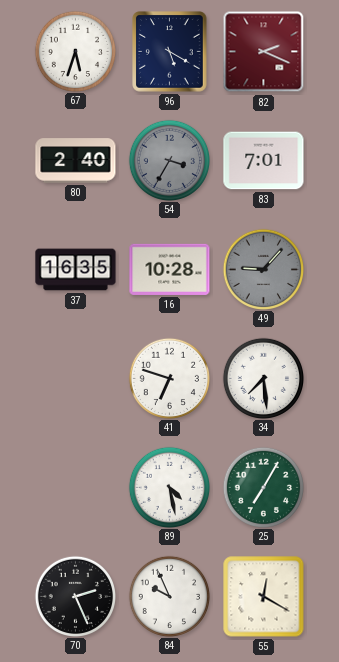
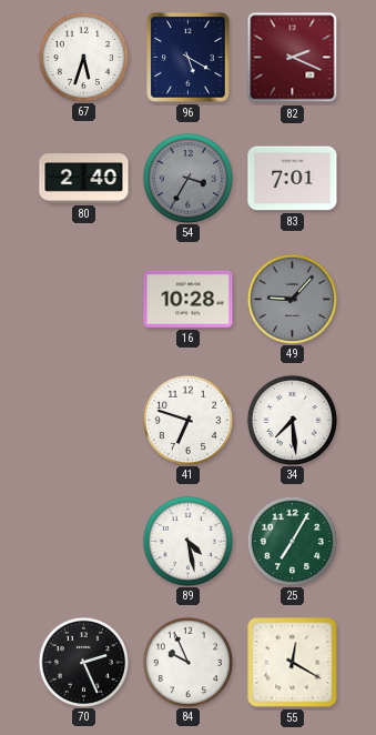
37: 16:35 -> none (76, 270)
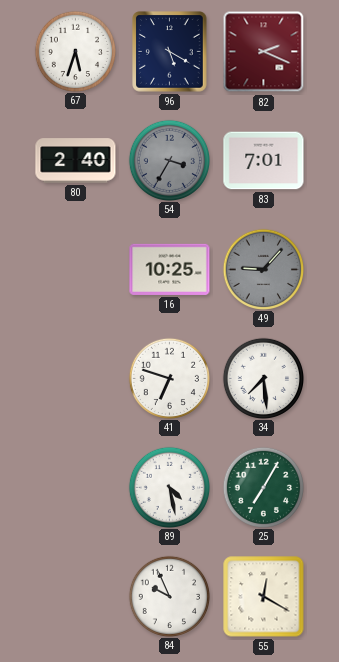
16: 10:28 -> 10:25 (170, 269)
70: 2:26 -> none (83, 662)
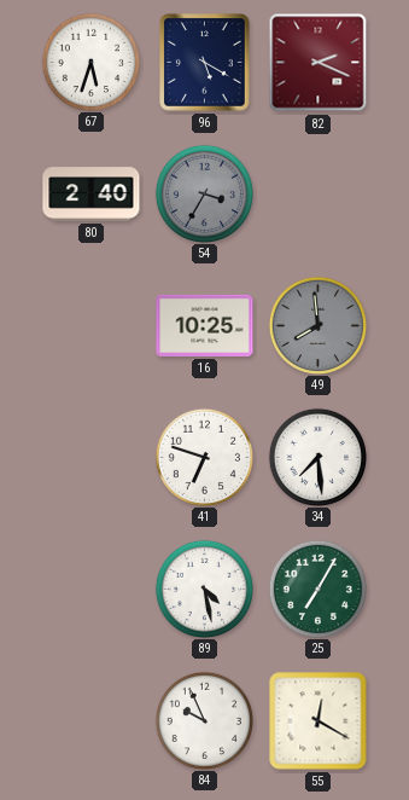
83: 7:01 -> none (264, 161)
49: 9:07 -> 7:59 (317, 325)
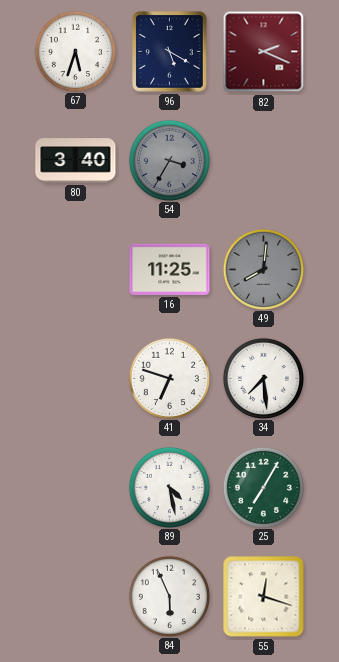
80: 2:40 -> 3:40 (76, 161)
16: 10:25 -> 11:25 (170, 269)
49: 7:59 -> 8:01 (263, 269)
84: 9:56 -> 5:56 (169, 596)
55: 12:20 -> 12:18 (264, 597)
